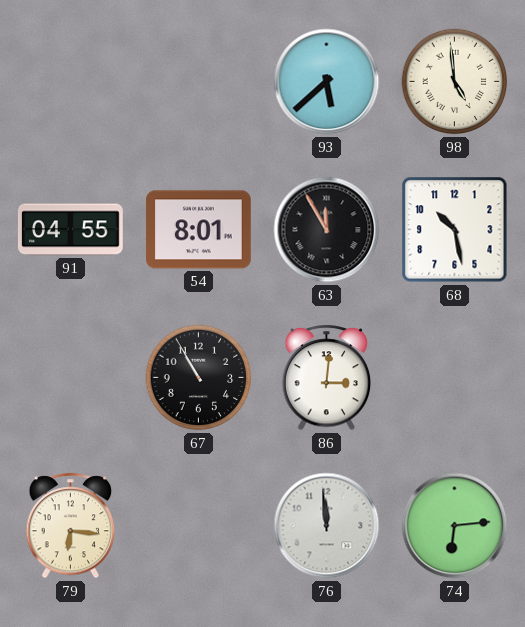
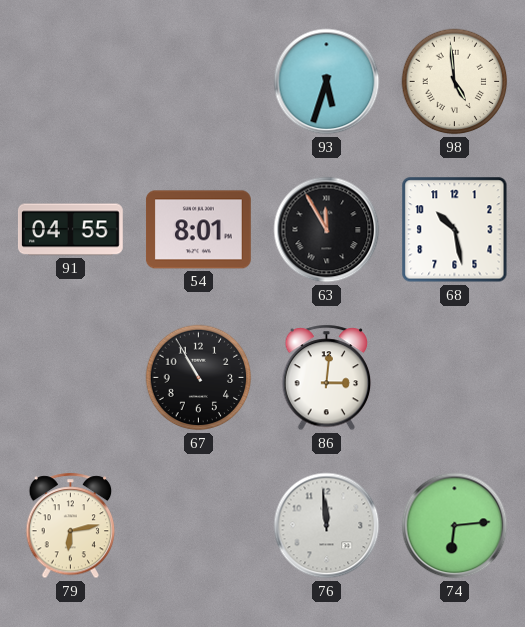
93: 5:38 -> 5:33 (327, 82)
79: 6:16 -> 6:13 (71, 526)
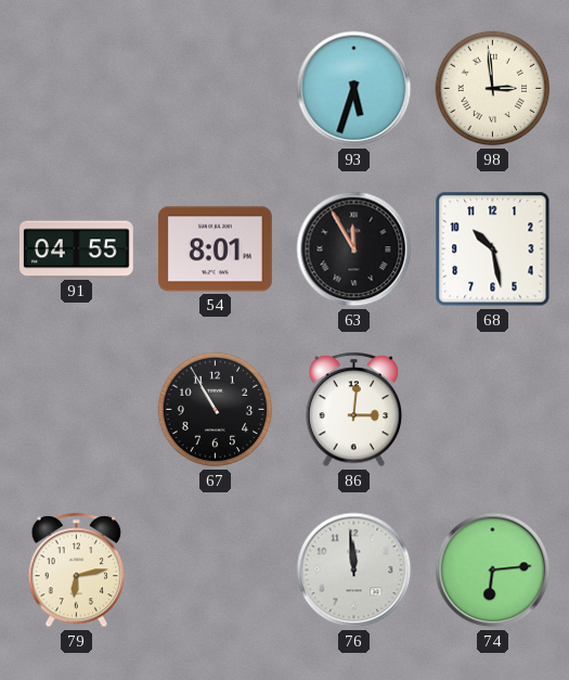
98: 4:59 -> 2:59 (493, 89)
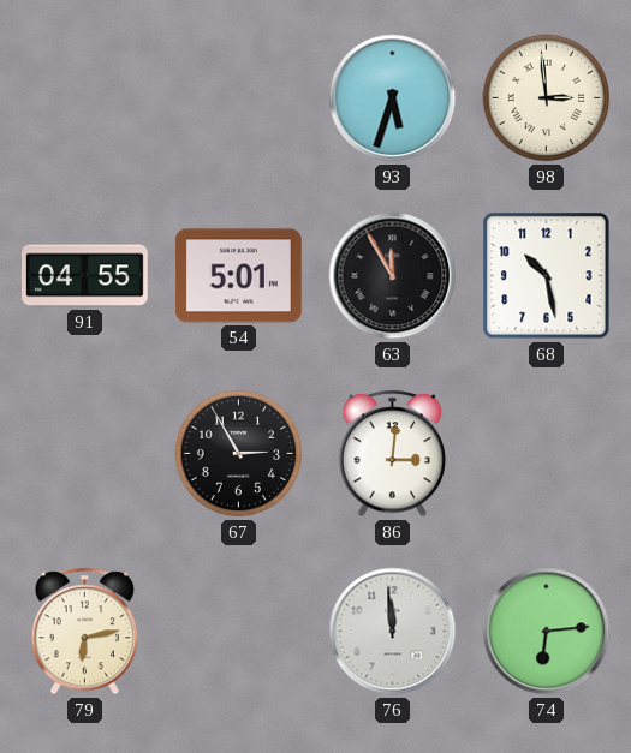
54: 8:01 -> 5:01 (238, 276)
67: 10:55 -> 2:55 (239, 454)
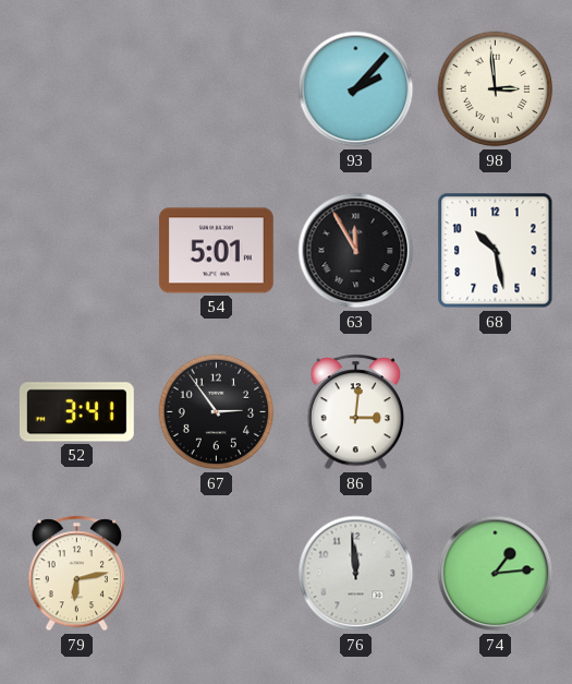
93: 5:33 -> 2:07 (356, 89)
91: 04:55 -> none (84, 276)
52: none -> 3:41 (76, 412)
67: 2:55 -> 2:54 (217, 412)
74: 6:14 -> 1:14 (496, 574)
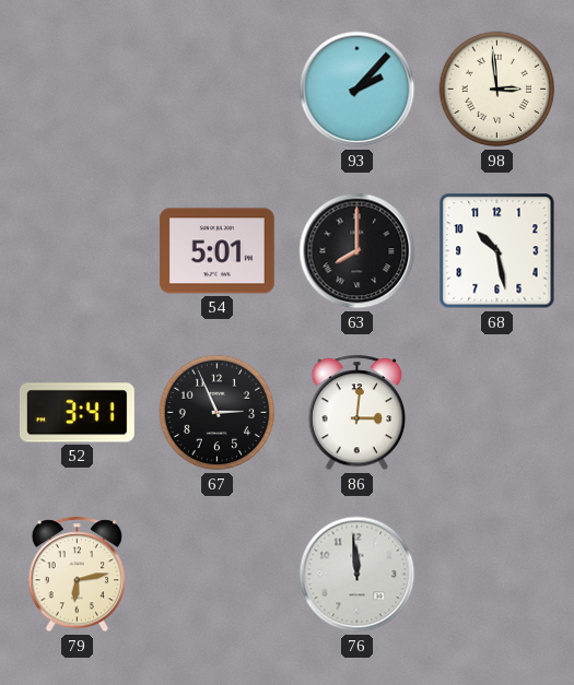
63: 11:55 -> 8:00 (358, 251)
67: 2:54 -> 2:56 (218, 413)
74: 1:14 -> none (496, 574)
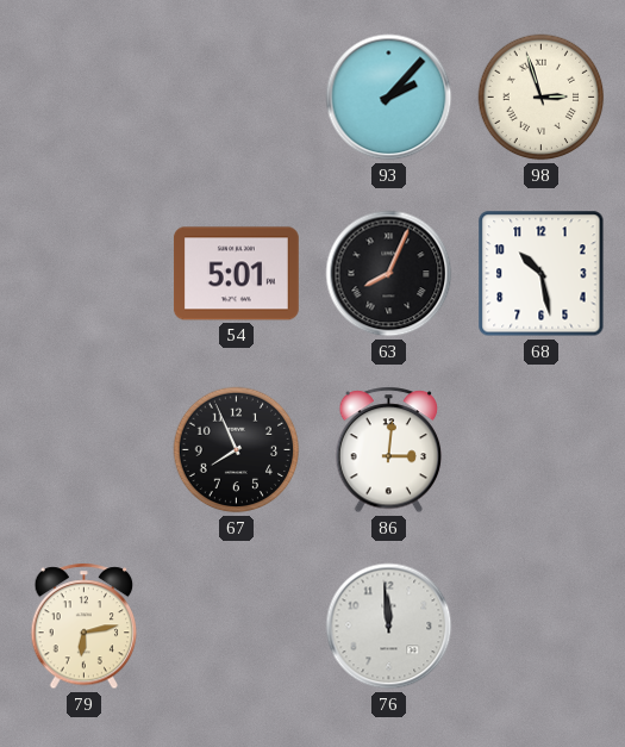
98: 2:59 -> 2:57 (542, 98)
63: 8:00 -> 8:04 (389, 274)
52: 3:41 -> none (77, 413)
67: 2:56 -> 7:56 (237, 450)
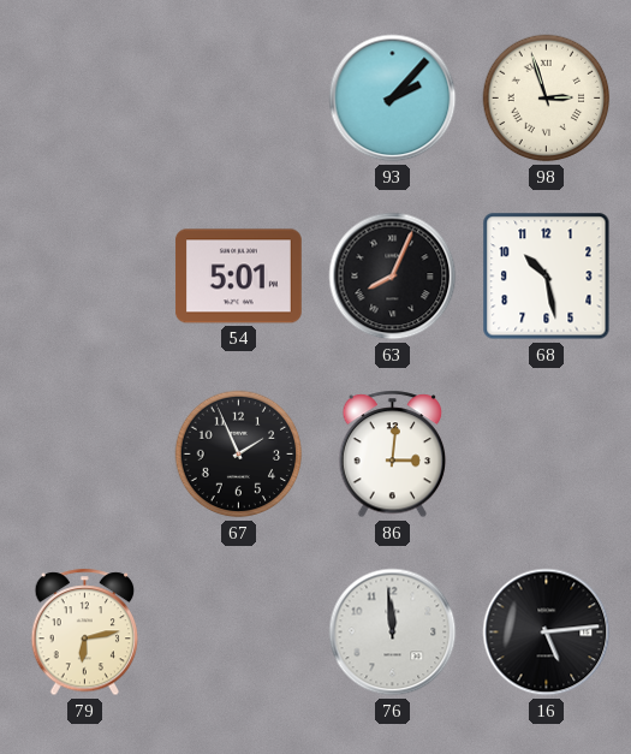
67: 7:56 -> 1:56 (239, 455)
16: none -> 5:14 (547, 633)
